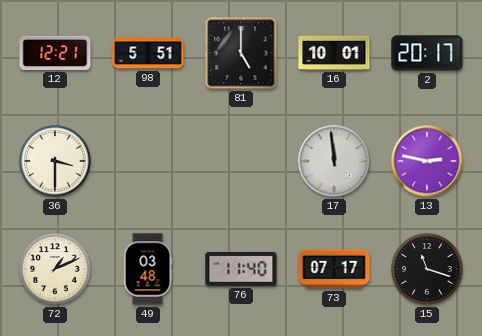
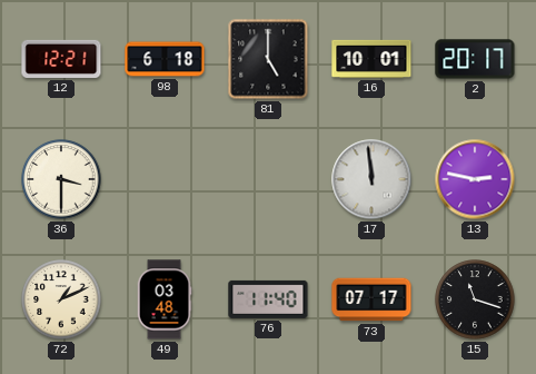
98: 5:51 -> 6:18 (165, 59)
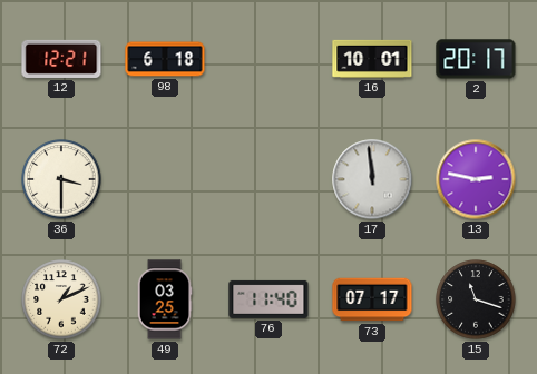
81: 5:00 -> none (268, 59)
49: 03:48 -> 03:25 (165, 299)
